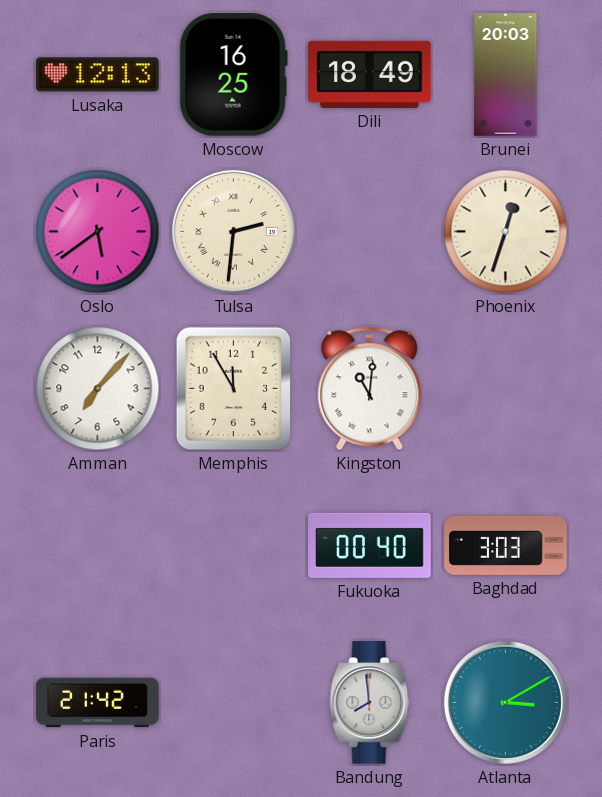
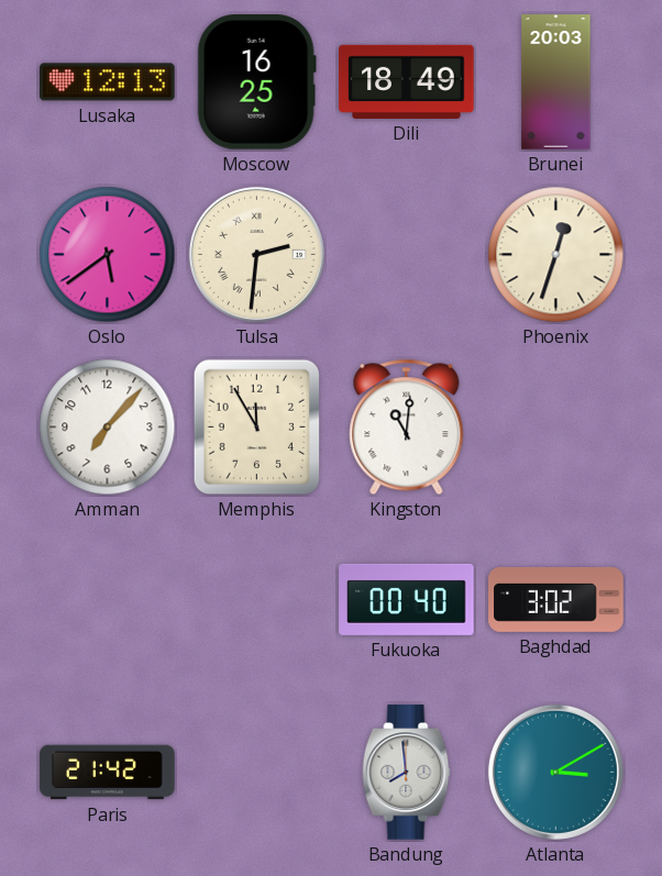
Baghdad: 3:03 -> 3:02 (556, 599)
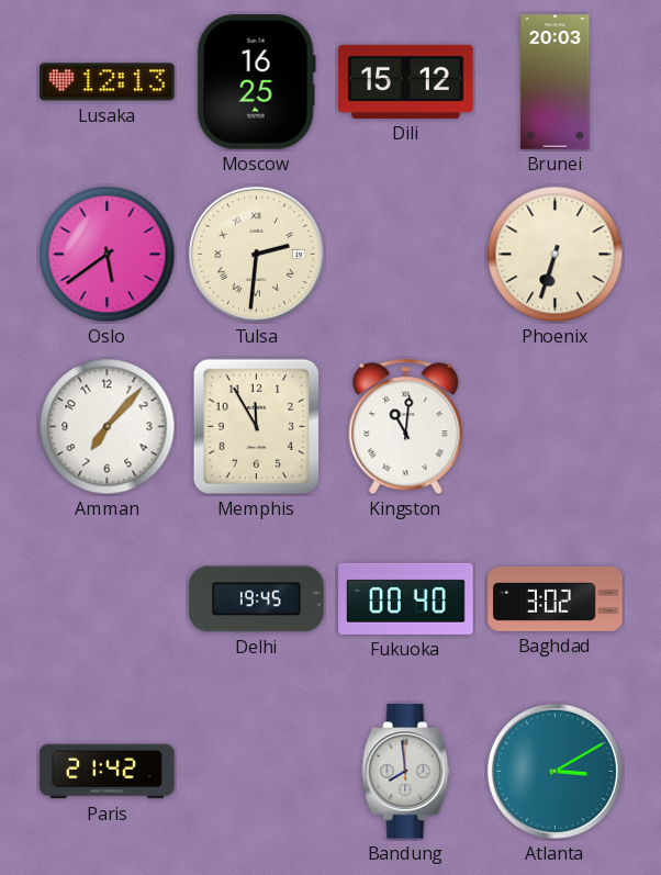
Dili: 18:49 -> 15:12 (406, 81)
Phoenix: 12:33 -> 6:33 (556, 255)
Delhi: none -> 19:45 (257, 599)
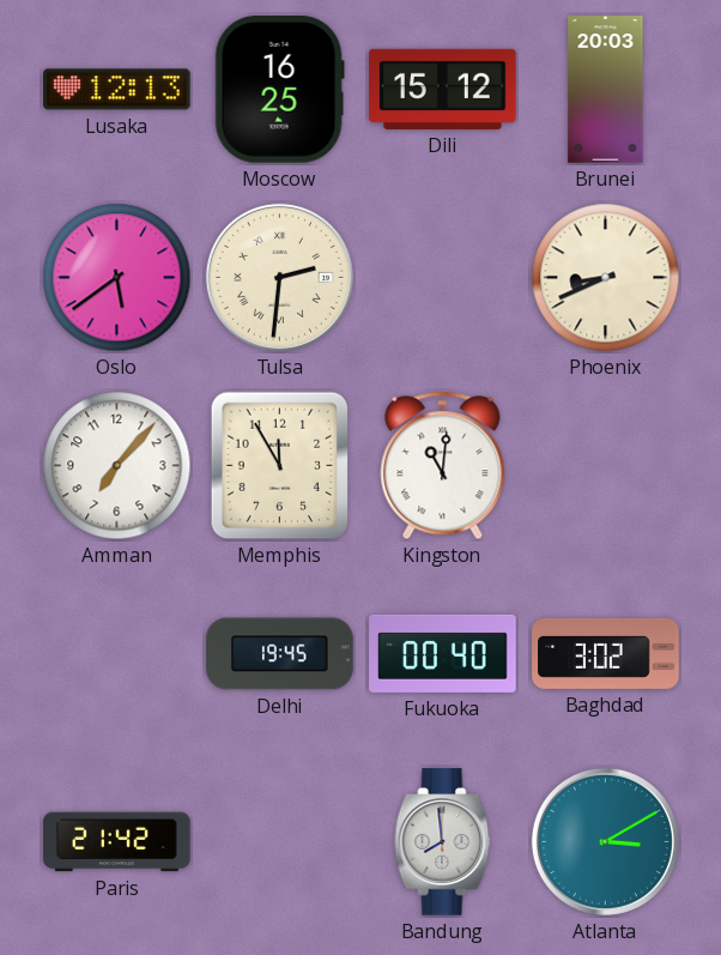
Phoenix: 6:33 -> 8:41 (606, 278)
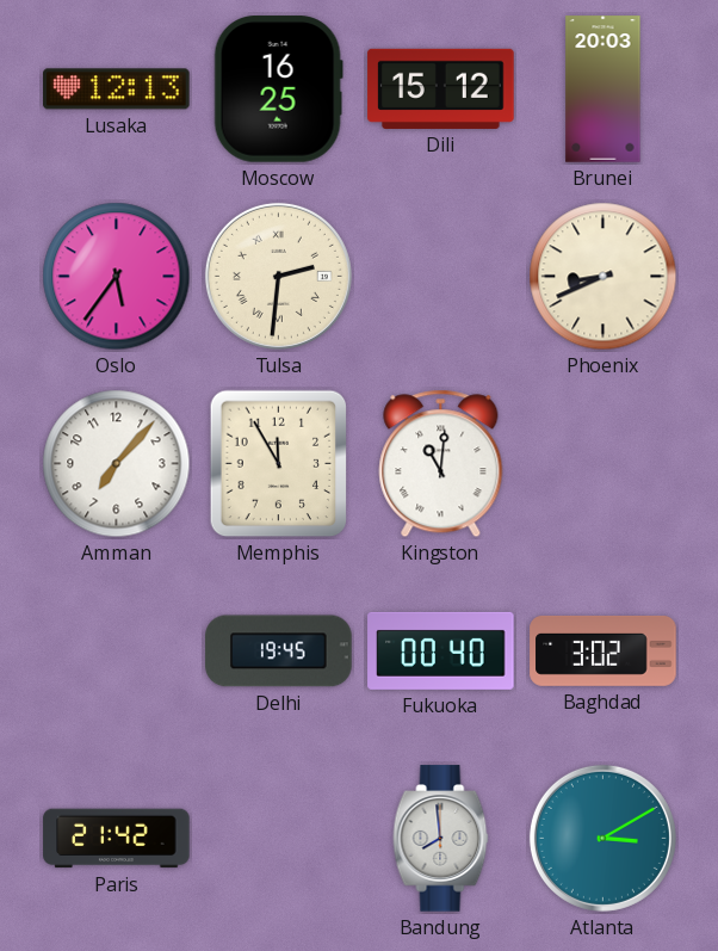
Oslo: 5:39 -> 5:36 (117, 277)
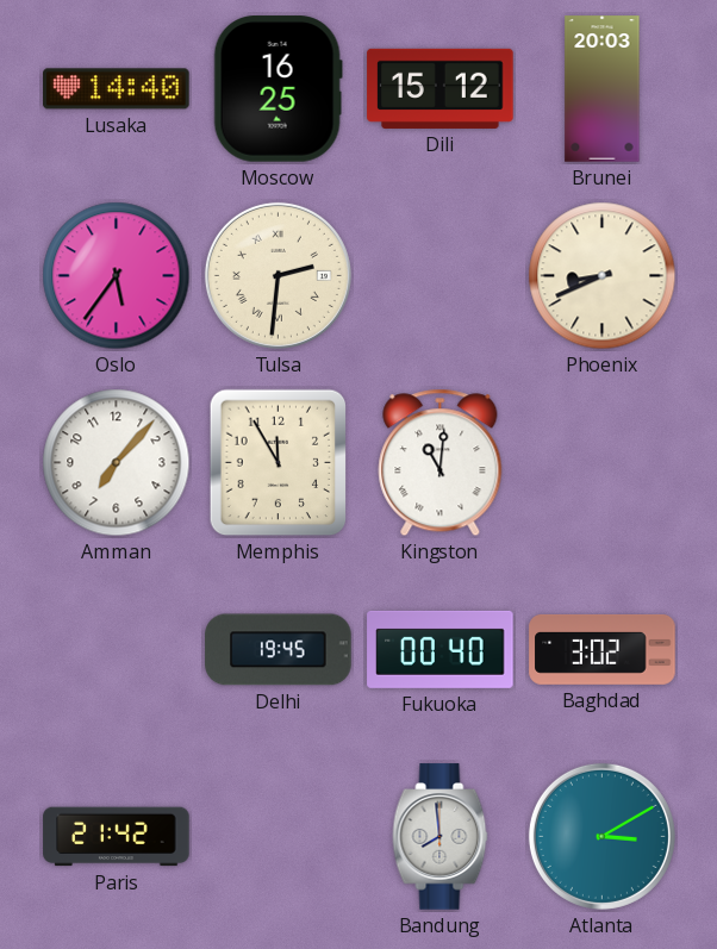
Lusaka: 12:13 -> 14:40 (117, 89)
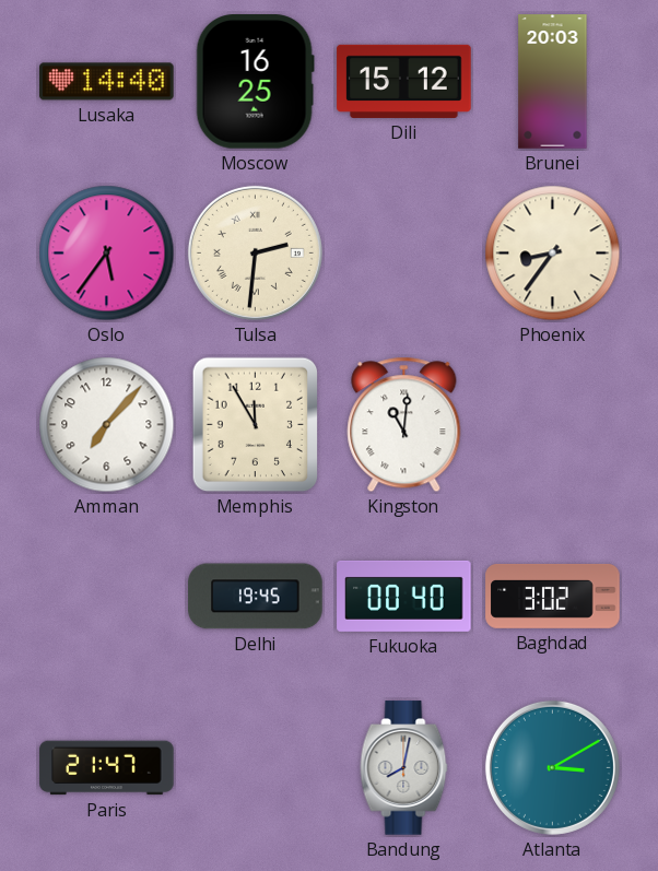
Phoenix: 8:41 -> 8:36 (553, 254)
Paris: 21:42 -> 21:47 (107, 768)
Bandung: 7:59 -> 8:02 (404, 768)
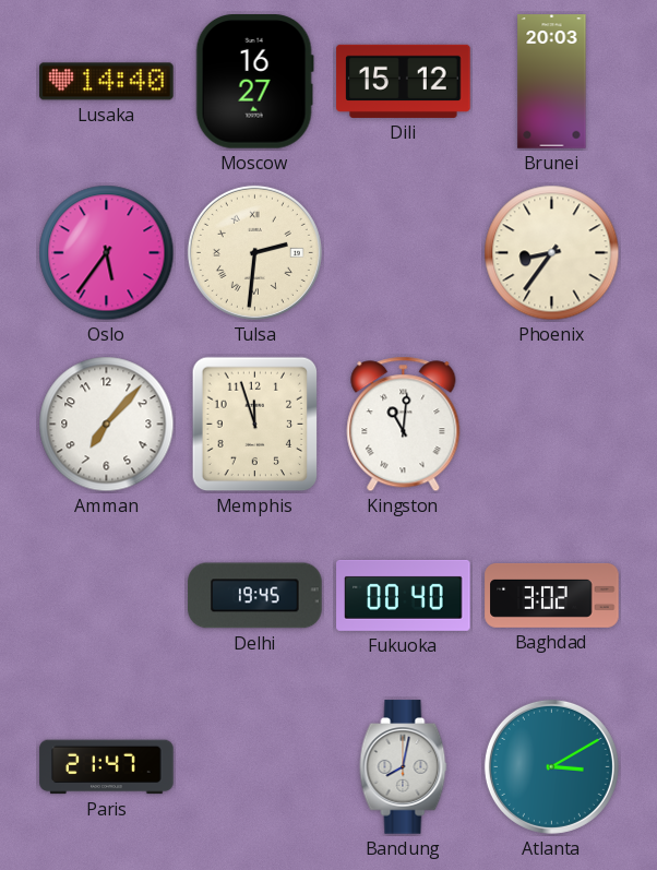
Moscow: 16:25 -> 16:27 (254, 82)
Memphis: 11:55 -> 11:57 (255, 425)
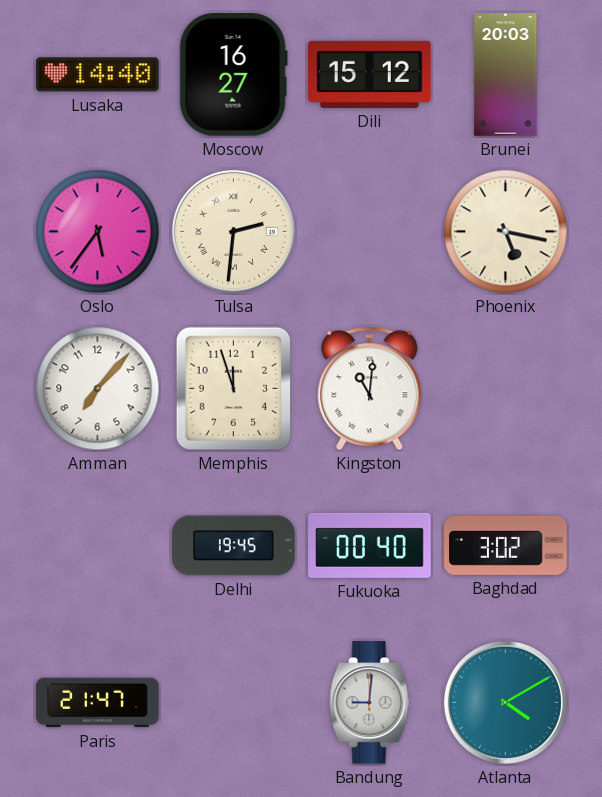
Phoenix: 8:36 -> 5:17 (506, 232)
Bandung: 8:02 -> 9:01 (370, 703)
Atlanta: 3:10 -> 4:10 (505, 702)
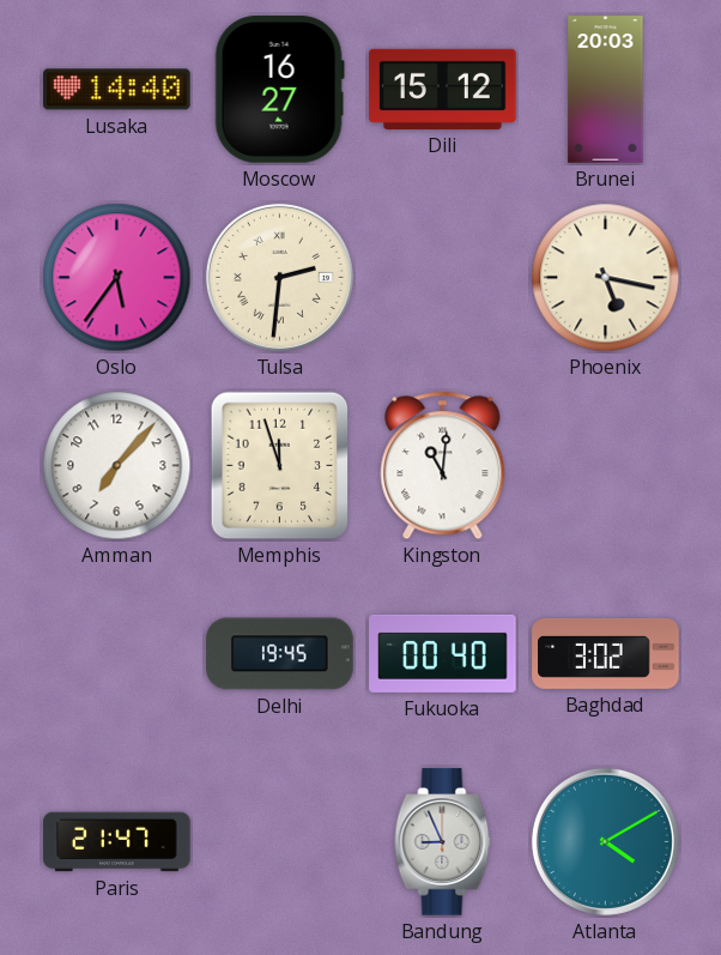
Bandung: 9:01 -> 8:56 (443, 842)
